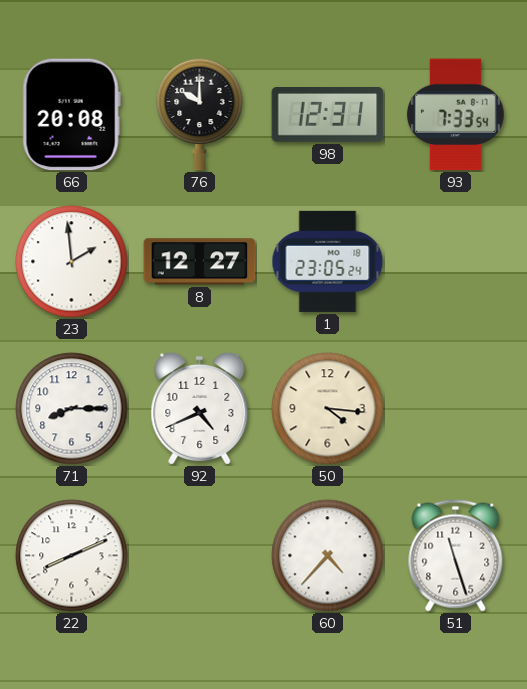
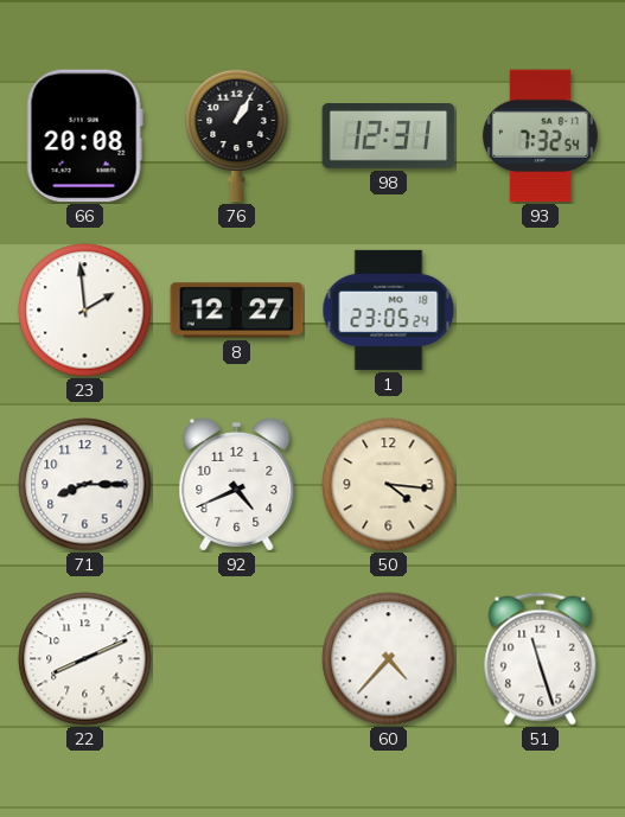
76: 10:00 -> 1:05 (237, 135)
93: 7:33 -> 7:32 (540, 136)
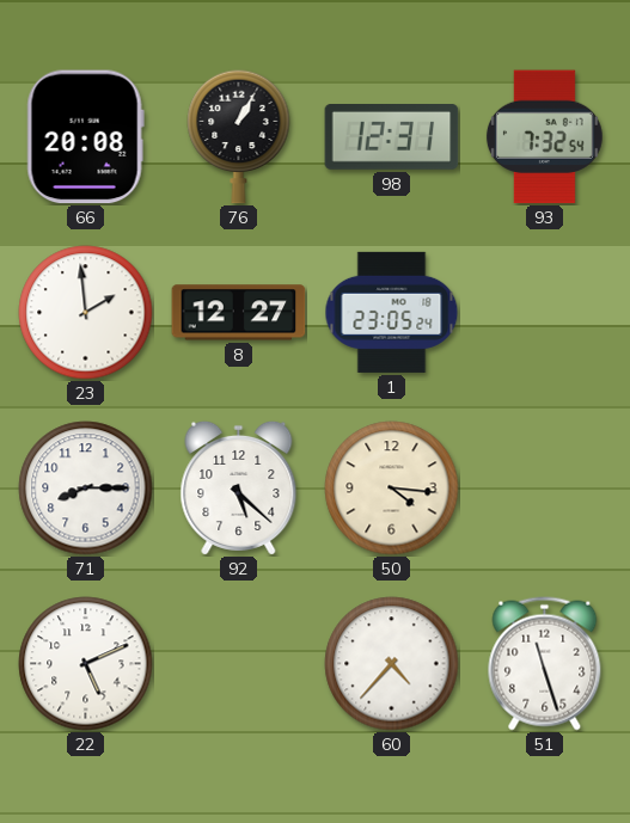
92: 4:41 -> 5:22 (239, 487)
22: 8:11 -> 5:11 (86, 664)
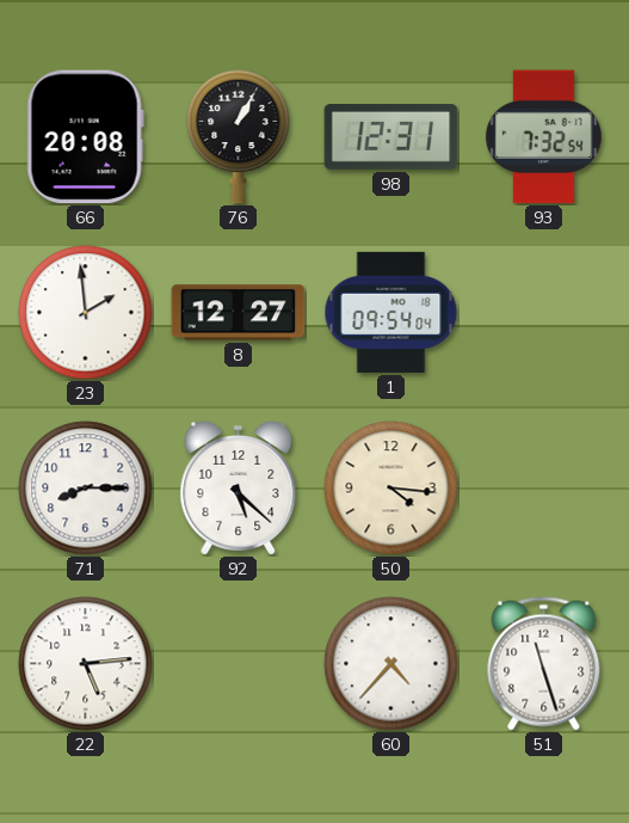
1: 23:05 -> 09:54 (391, 312)
22: 5:11 -> 5:14 (86, 664)
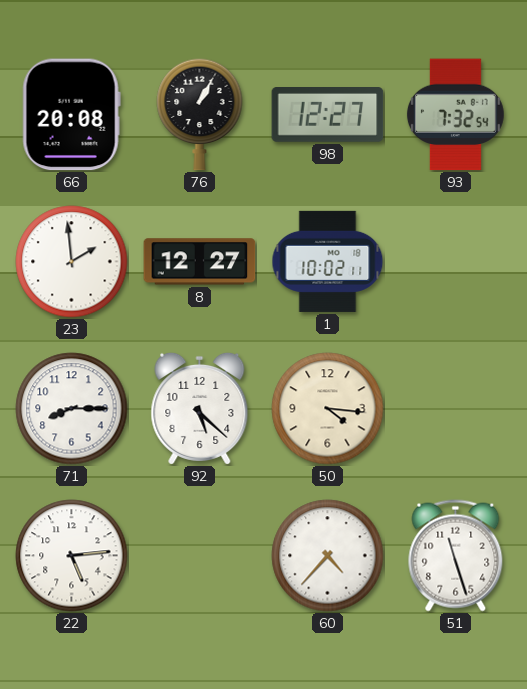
98: 12:31 -> 12:27 (328, 115)
1: 09:54 -> 10:02 (328, 261)
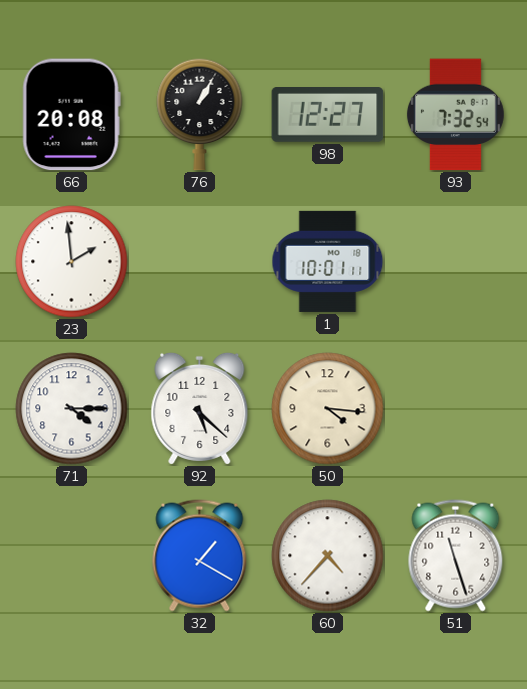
8: 12:27 -> none (200, 262)
1: 10:02 -> 10:01 (328, 261)
71: 8:15 -> 4:15 (72, 409)
22: 5:14 -> none (72, 556)
32: none -> 1:20 (200, 556)
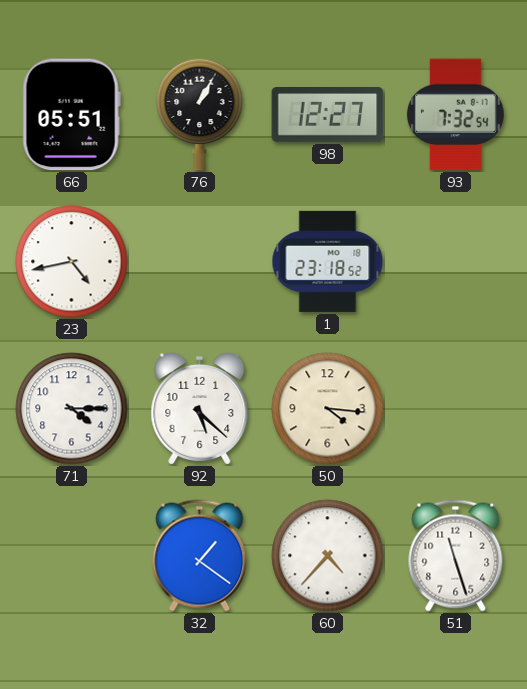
66: 20:08 -> 05:51 (71, 115)
23: 1:59 -> 4:43 (72, 262)
1: 10:01 -> 23:18 (328, 261)
32: 1:20 -> 1:21 (200, 556)
